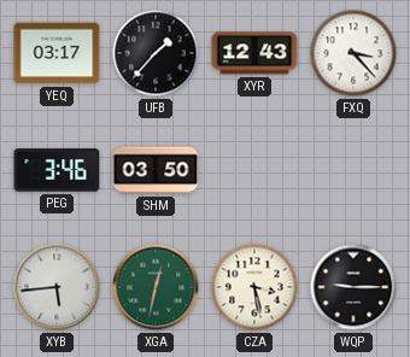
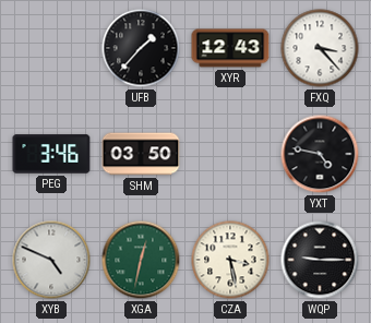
YEQ: 03:17 -> none (57, 53)
YXT: none -> 4:47 (320, 154)
XYB: 5:44 -> 4:49 (51, 260)
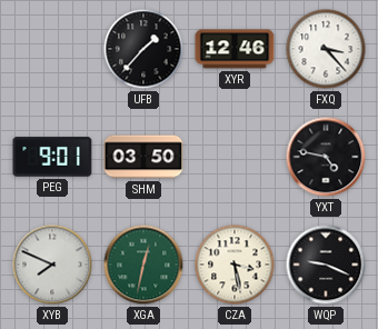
XYR: 12:43 -> 12:46 (235, 49)
PEG: 3:46 -> 9:01 (52, 157)
XYB: 4:49 -> 7:49 (52, 265)
WQP: 9:15 -> 9:19 (326, 265)
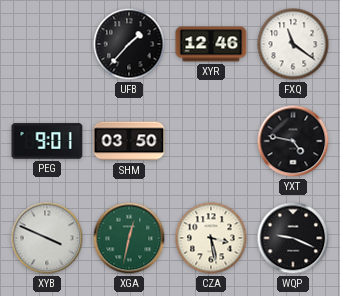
FXQ: 3:23 -> 11:21 (293, 44)
XYB: 7:49 -> 3:49 (47, 238)
